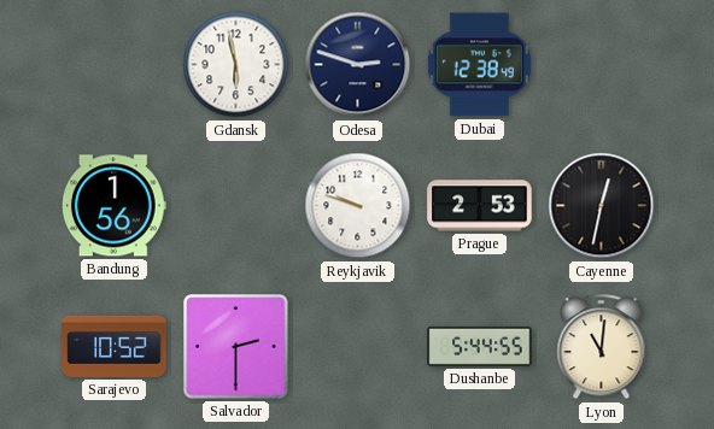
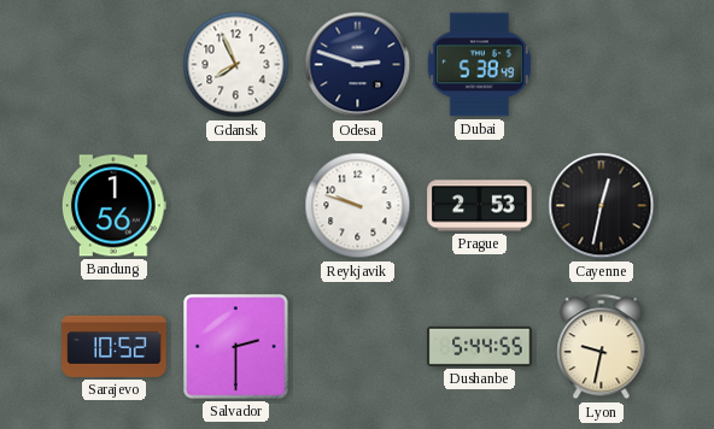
Gdansk: 5:58 -> 7:56 (236, 65)
Dubai: 12:38 -> 5:38 (479, 65)
Lyon: 11:01 -> 9:32 (602, 347)
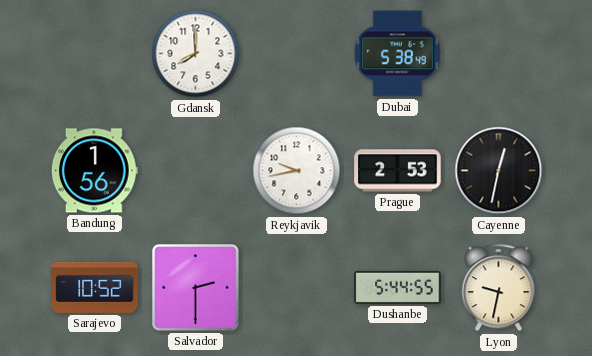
Gdansk: 7:56 -> 8:00 (196, 54)
Odesa: 2:48 -> none (358, 65)
Reykjavik: 9:48 -> 9:43 (297, 171)
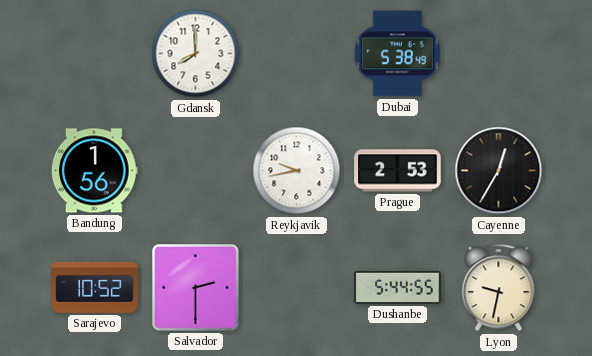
Cayenne: 12:32 -> 12:35 (499, 171)
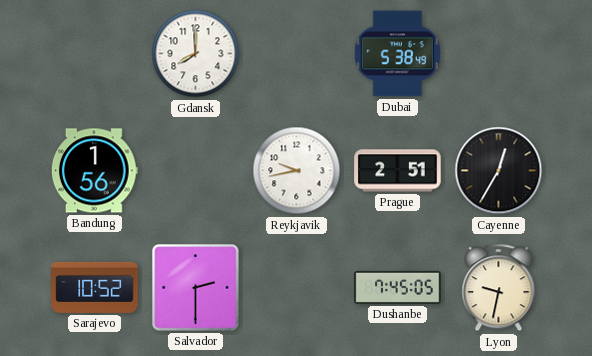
Prague: 2:53 -> 2:51 (398, 171)
Dushanbe: 5:44 -> 7:45 (398, 287)
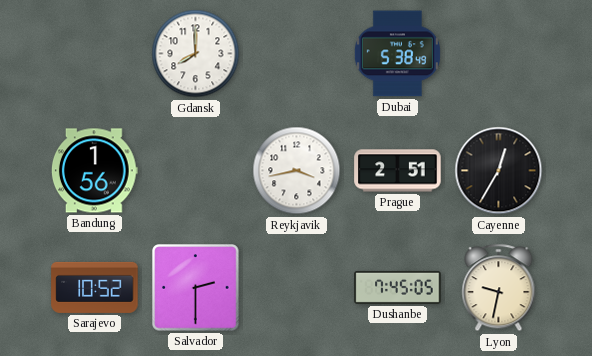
Reykjavik: 9:43 -> 3:43 (297, 171)
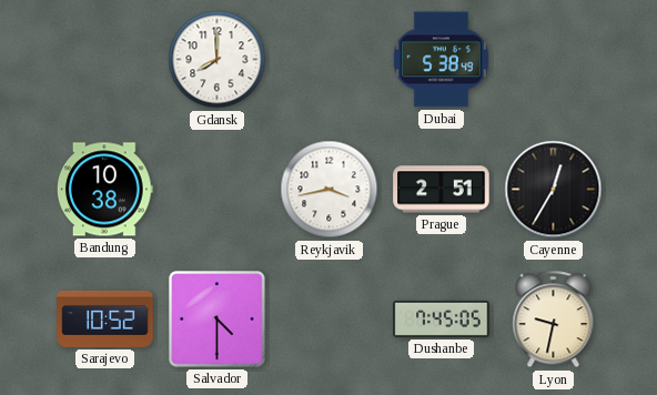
Bandung: 1:56 -> 10:38 (104, 190)
Salvador: 2:30 -> 4:30 (218, 320)
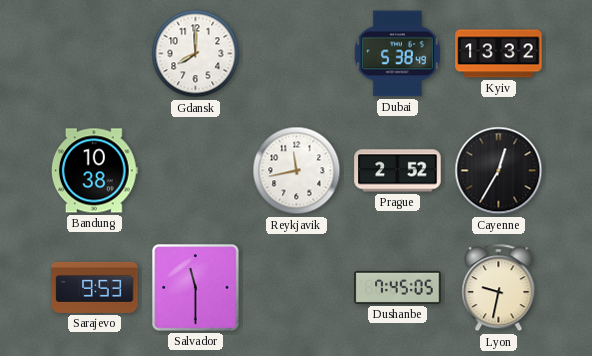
Kyiv: none -> 13:32 (499, 54)
Reykjavik: 3:43 -> 11:43 (297, 171)
Prague: 2:51 -> 2:52 (398, 171)
Sarajevo: 10:52 -> 9:53 (95, 287)
Salvador: 4:30 -> 11:30 (196, 288)
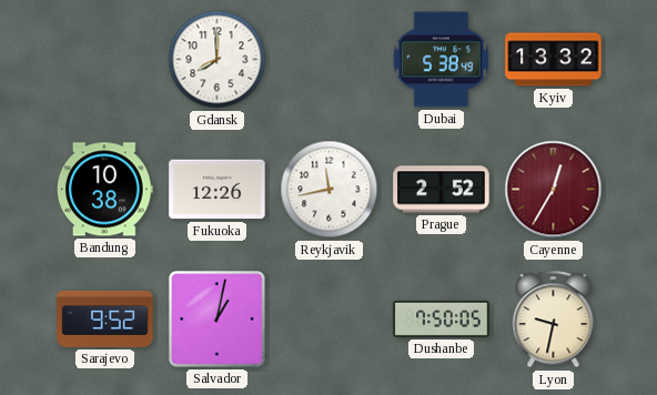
Fukuoka: none -> 12:26 (218, 190)
Cayenne dial: black -> burgundy (554, 190)
Sarajevo: 9:53 -> 9:52 (105, 318)
Salvador: 11:30 -> 1:02 (218, 320)
Dushanbe: 7:45 -> 7:50 (442, 318)
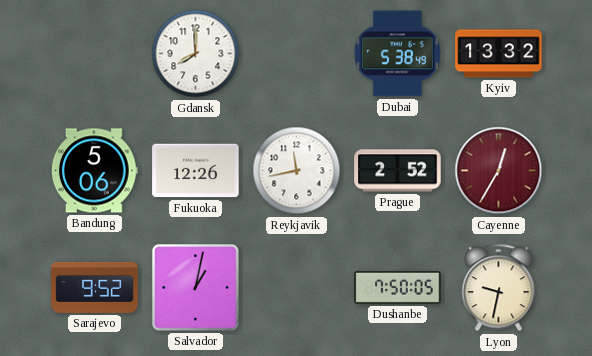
Bandung: 10:38 -> 5:06 (94, 171)
